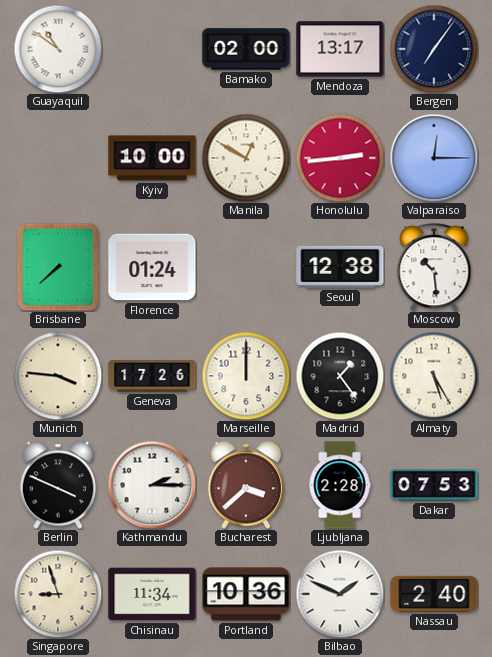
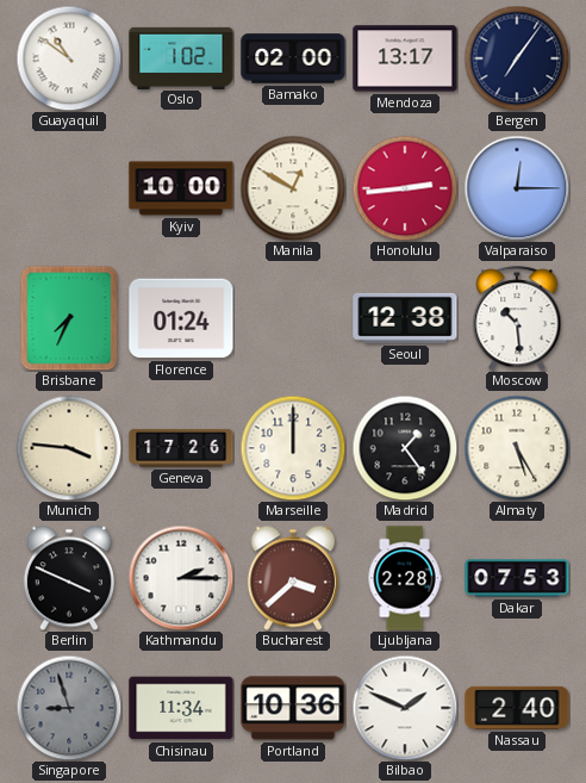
Oslo: none -> 1:02 (181, 57)
Brisbane: 7:38 -> 7:34 (69, 318)
Singapore dial: cream -> grey (69, 708)
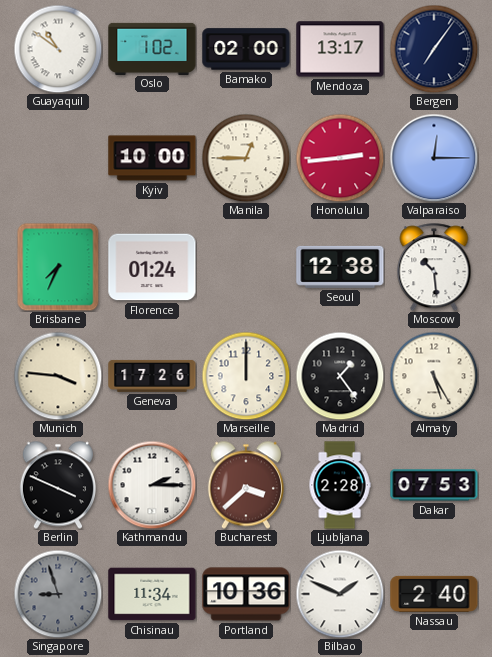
Manila: 12:50 -> 12:45 (246, 158)
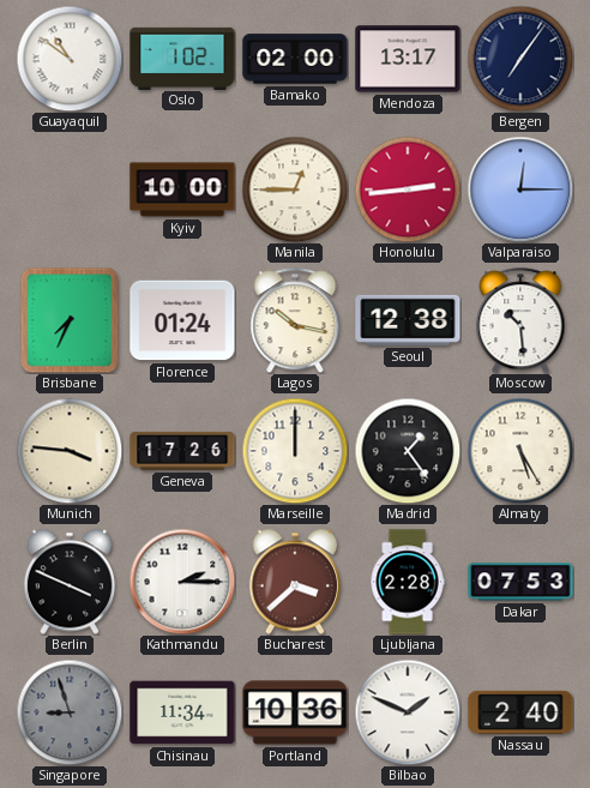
Lagos: none -> 10:17 (295, 320)
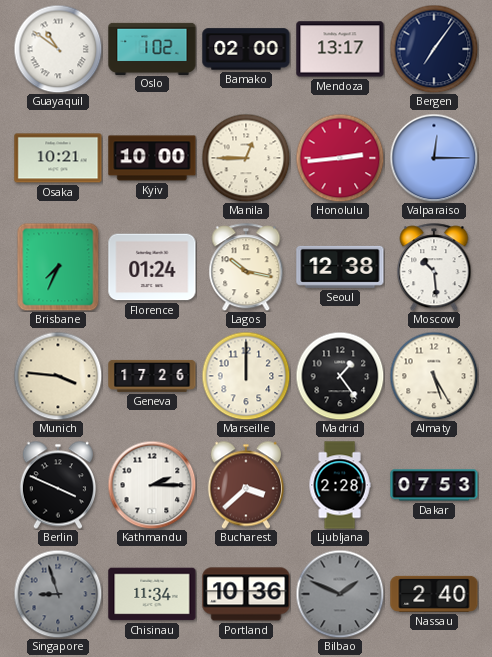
Osaka: none -> 10:21 (58, 158)
Bilbao dial: white -> grey (340, 594)
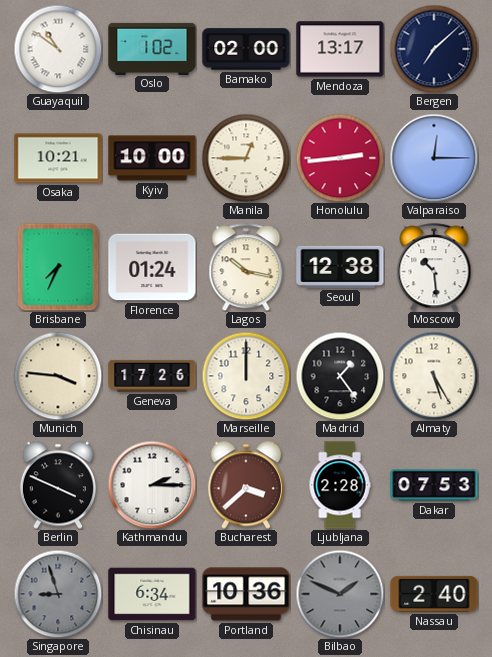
Bergen: 7:06 -> 7:08 (434, 49)
Chisinau: 11:34 -> 6:34 (152, 594)
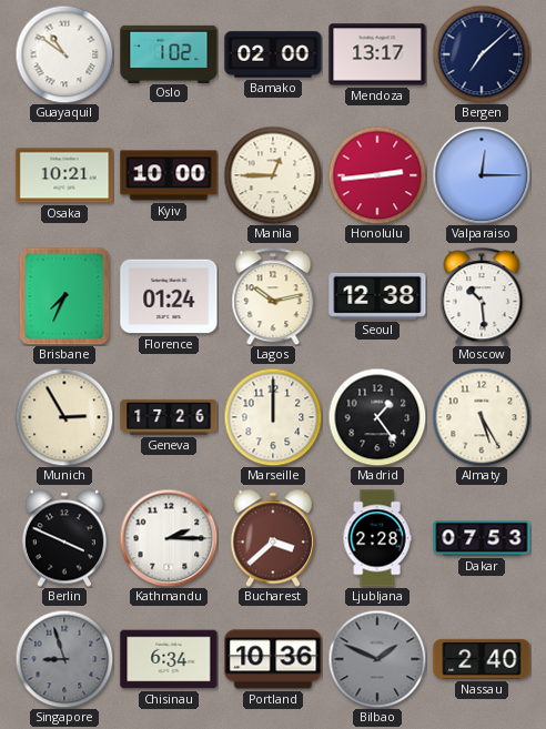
Lagos: 10:17 -> 10:13 (273, 296)
Munich: 3:46 -> 2:55 (64, 417)
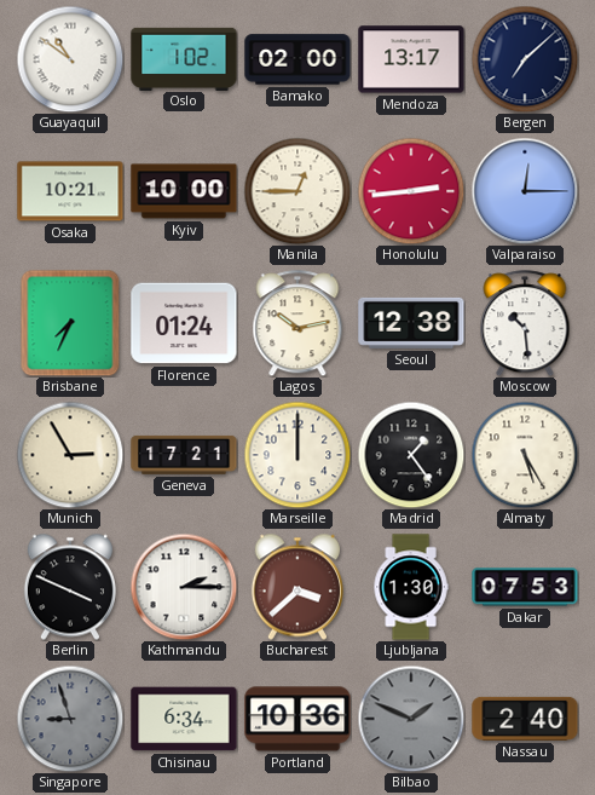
Geneva: 17:26 -> 17:21 (184, 455)
Ljubljana: 2:28 -> 1:30 (411, 587)
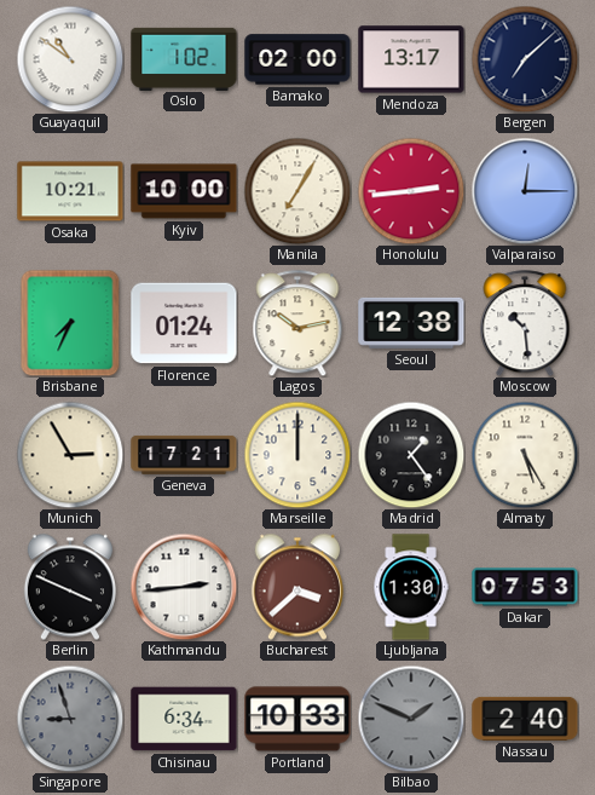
Manila: 12:45 -> 7:05 (297, 191)
Kathmandu: 2:15 -> 2:44 (184, 587)
Portland: 10:36 -> 10:33 (297, 719)
